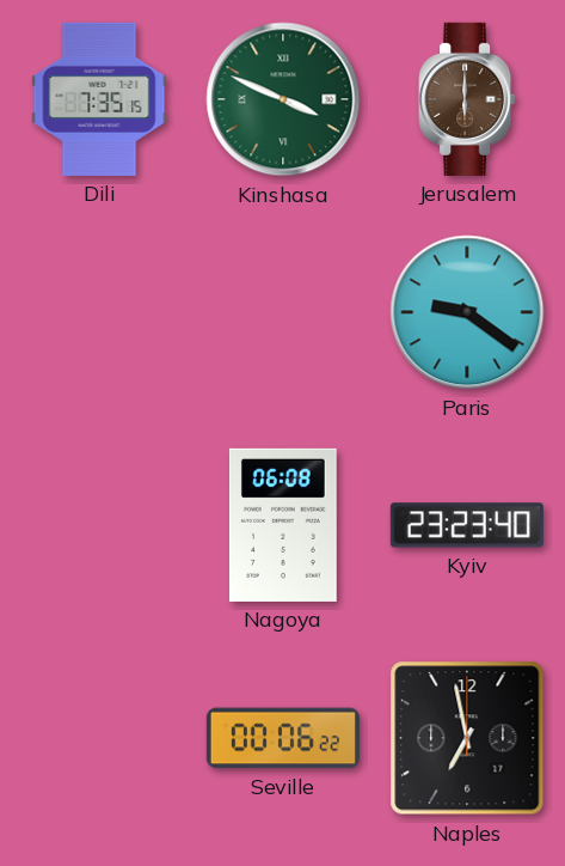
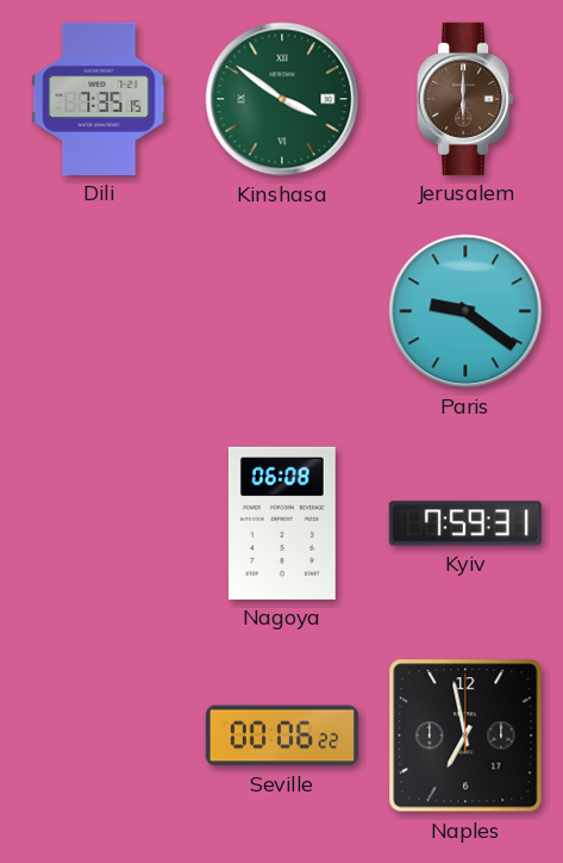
Kinshasa: 3:49 -> 3:51 (282, 99)
Kyiv: 23:23 -> 7:59 (465, 523)
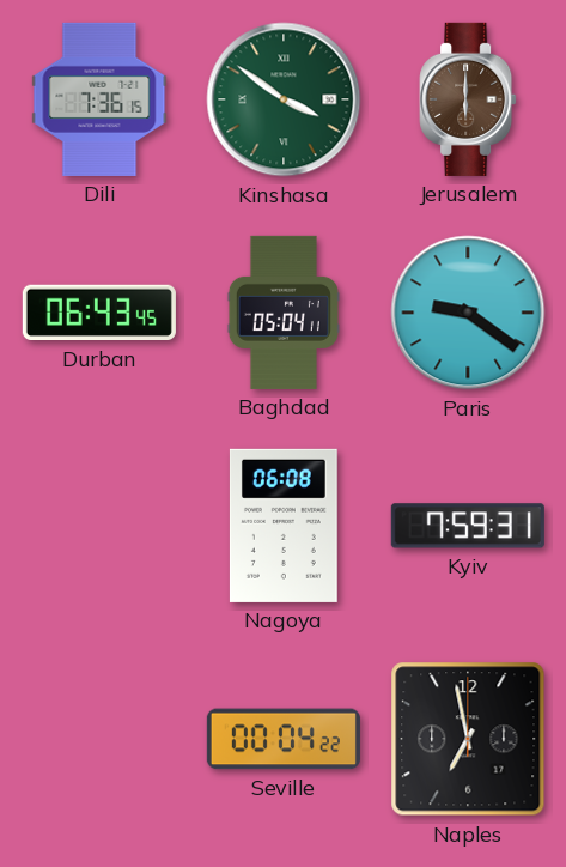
Dili: 7:35 -> 7:36 (99, 99)
Durban: none -> 06:43 (99, 313)
Baghdad: none -> 05:04 (284, 313)
Seville: 00:06 -> 00:04 (284, 739)
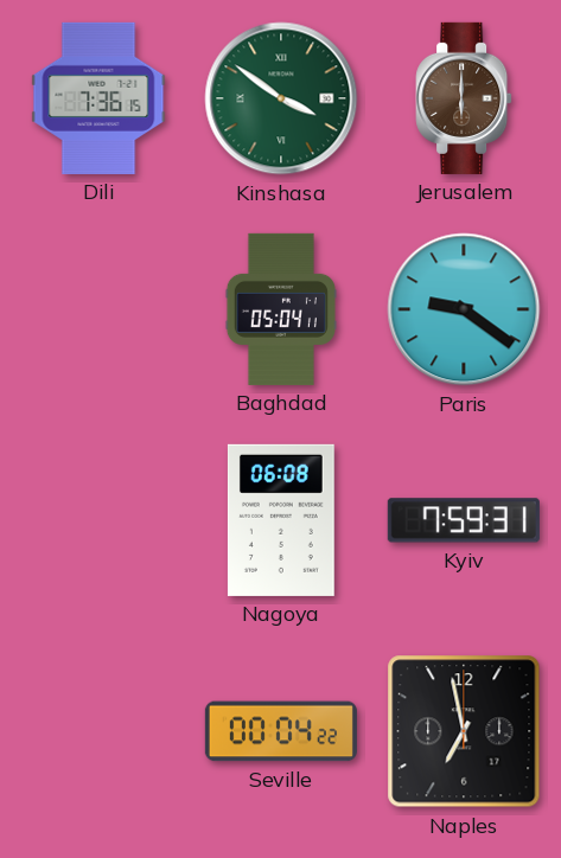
Durban: 06:43 -> none (99, 313)
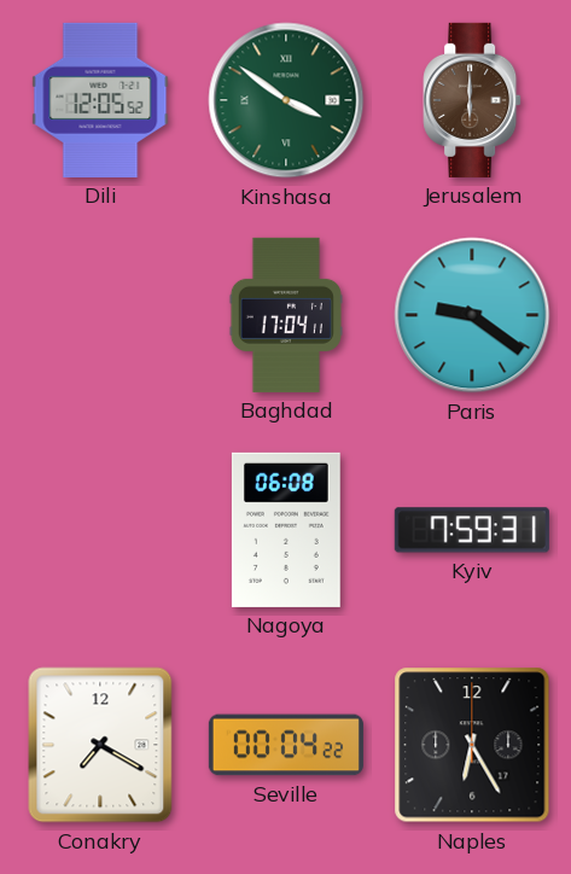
Dili: 7:36 -> 12:05 (100, 100)
Baghdad: 05:04 -> 17:04 (286, 315)
Conakry: none -> 7:20 (100, 745)
Naples: 6:58 -> 6:25 (472, 745)
